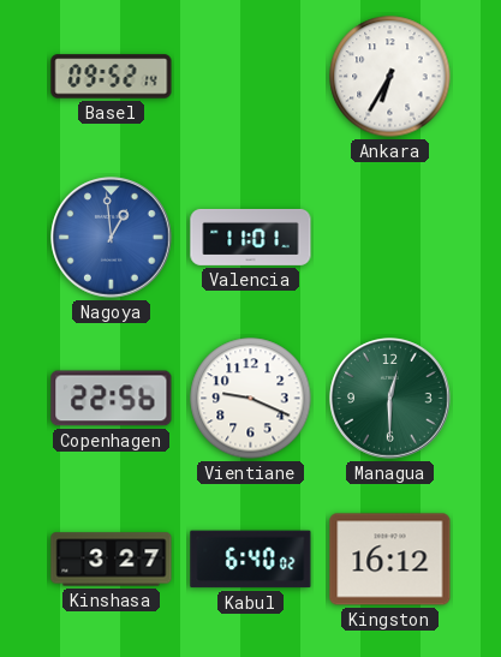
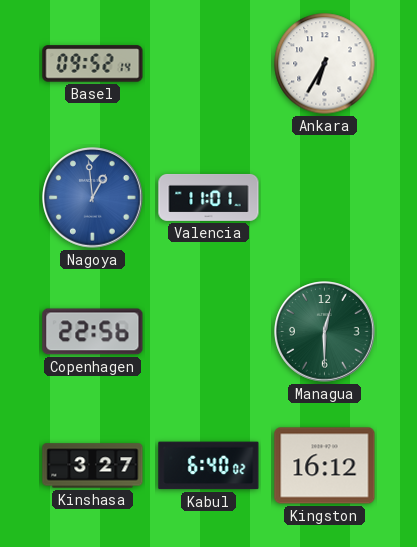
Vientiane: 9:19 -> none (251, 399)
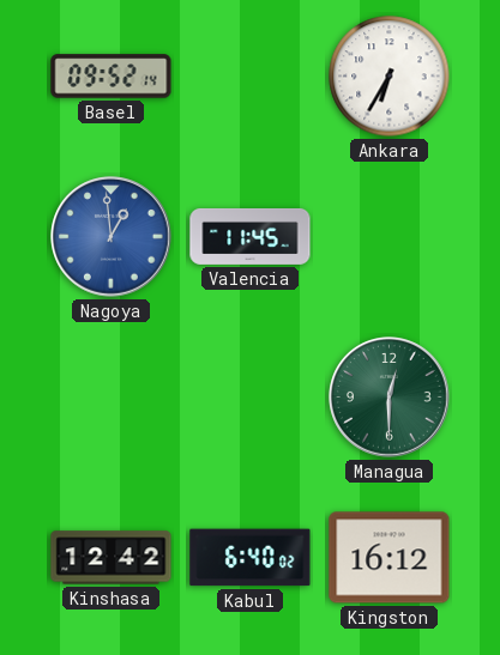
Valencia: 11:01 -> 11:45 (251, 236)
Copenhagen: 22:56 -> none (93, 332)
Kinshasa: 3:27 -> 12:42 (112, 558)
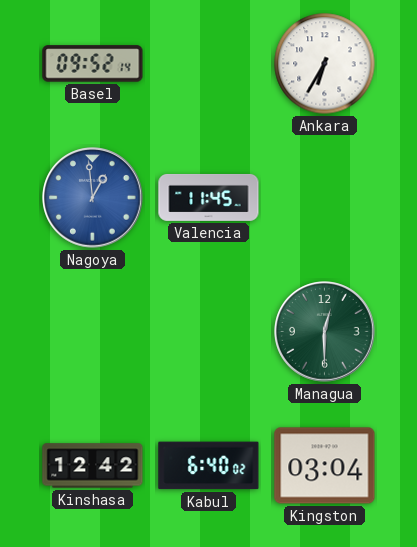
Kingston: 16:12 -> 03:04 (325, 466)
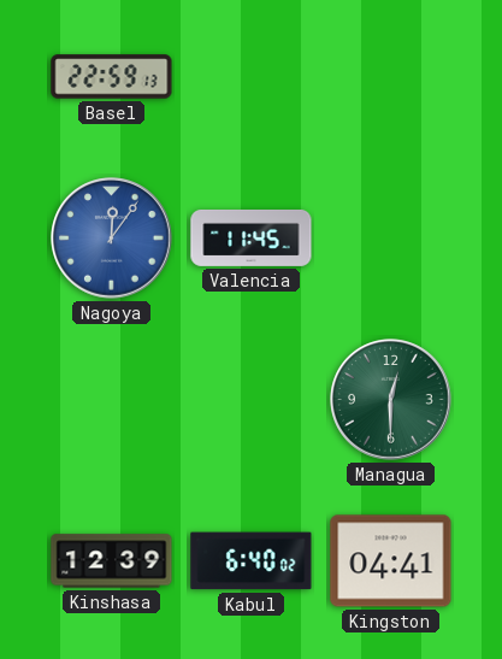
Basel: 09:52 -> 22:59 (112, 77)
Ankara: 6:35 -> none (325, 64)
Nagoya: 12:59 -> 12:06 (112, 239)
Kinshasa: 12:42 -> 12:39 (112, 561)
Kingston: 03:04 -> 04:41 (391, 561)
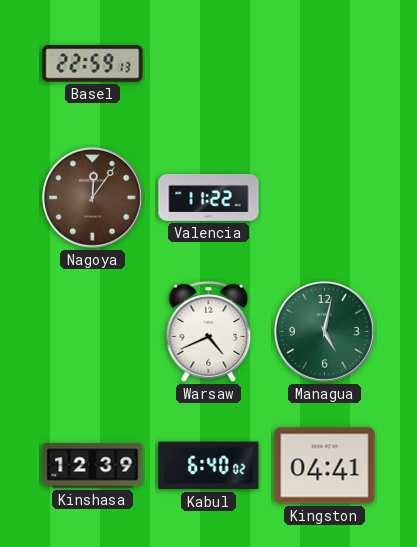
Nagoya dial: blue -> brown (93, 198)
Valencia: 11:45 -> 11:22 (209, 197)
Warsaw: none -> 4:41 (209, 332)
Managua: 12:30 -> 5:02 (325, 332)
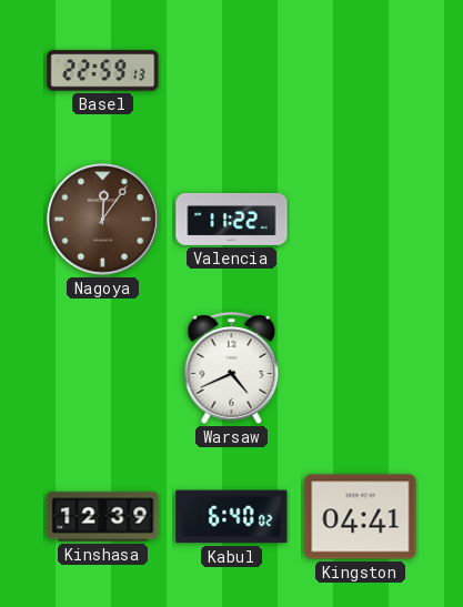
Managua: 5:02 -> none (325, 332)
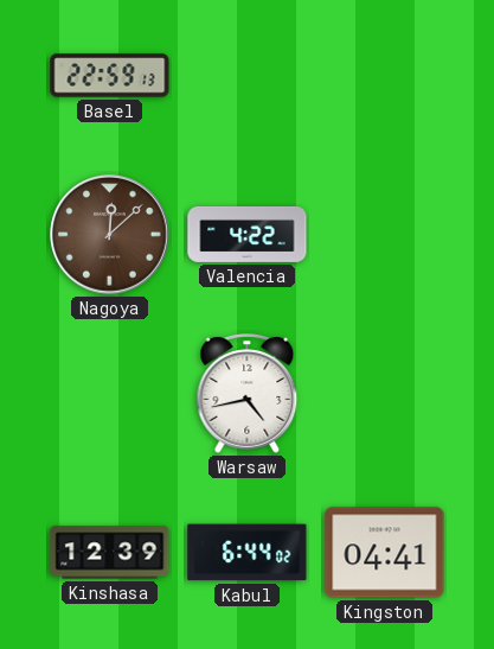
Nagoya: 12:06 -> 12:08 (110, 235)
Valencia: 11:22 -> 4:22 (248, 234)
Warsaw: 4:41 -> 4:43 (248, 394)
Kabul: 6:40 -> 6:44 (248, 553)
